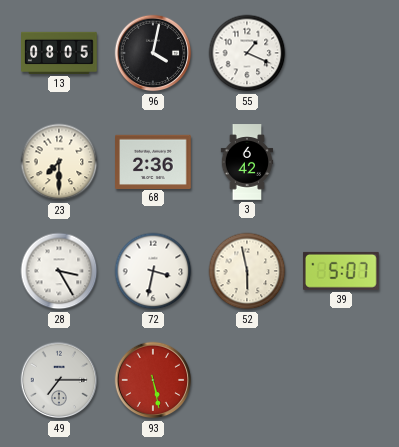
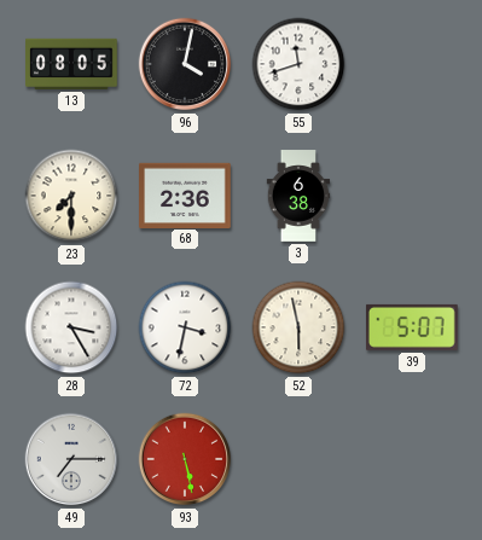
55: 1:19 -> 11:42 (298, 64)
3: 6:42 -> 6:38 (298, 196)
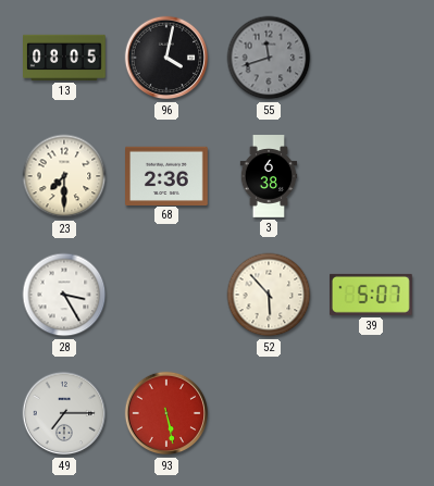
55 dial: white -> grey (269, 58)
72: 3:32 -> none (185, 327)
52: 5:58 -> 5:53 (269, 295)
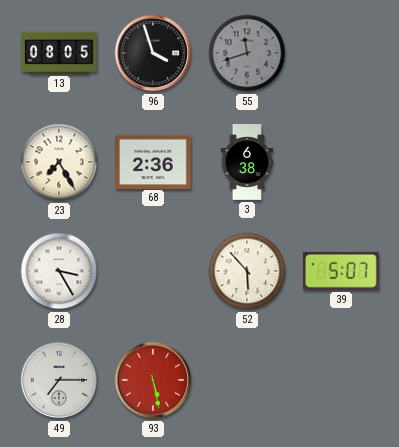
96: 4:02 -> 3:57 (153, 53)
23: 7:30 -> 7:25 (59, 162)
